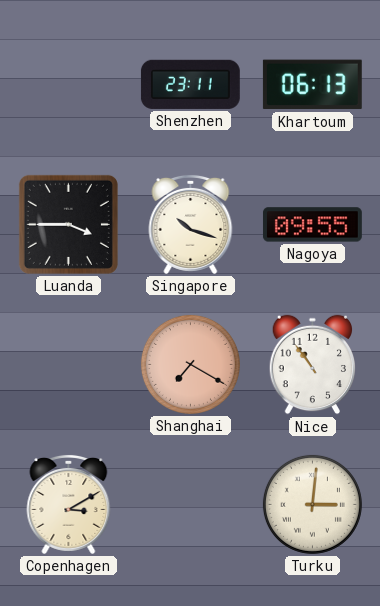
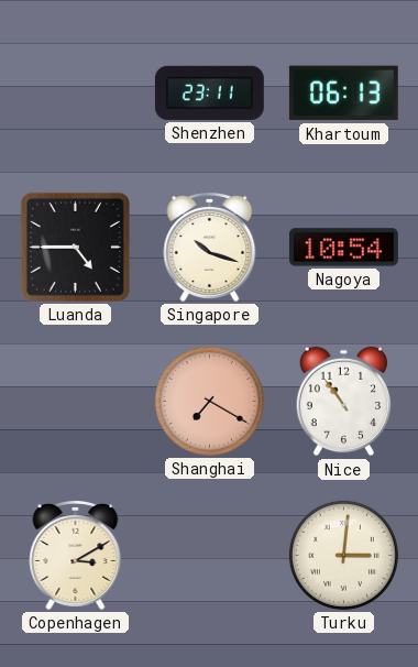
Luanda: 3:45 -> 4:45 (75, 247)
Nagoya: 09:55 -> 10:54 (343, 248)
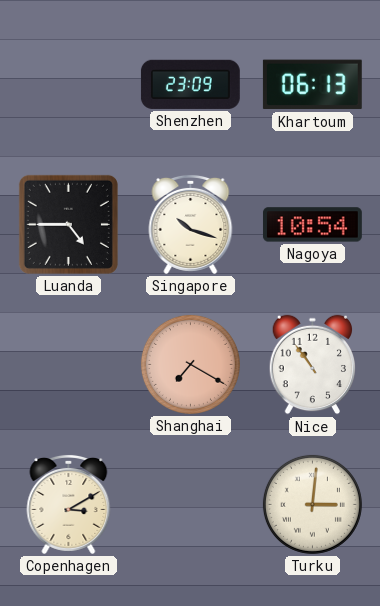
Shenzhen: 23:11 -> 23:09 (190, 84)
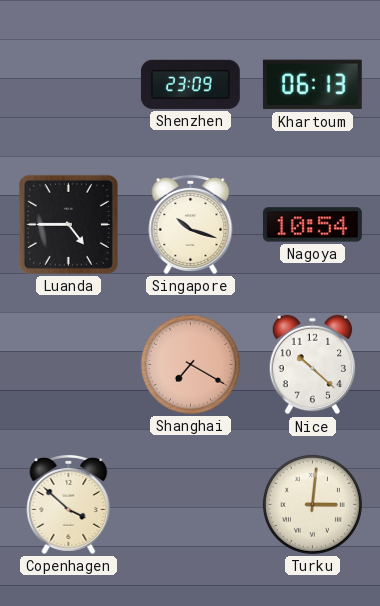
Nice: 10:54 -> 10:22 (313, 365)
Copenhagen: 3:10 -> 3:52 (69, 504)
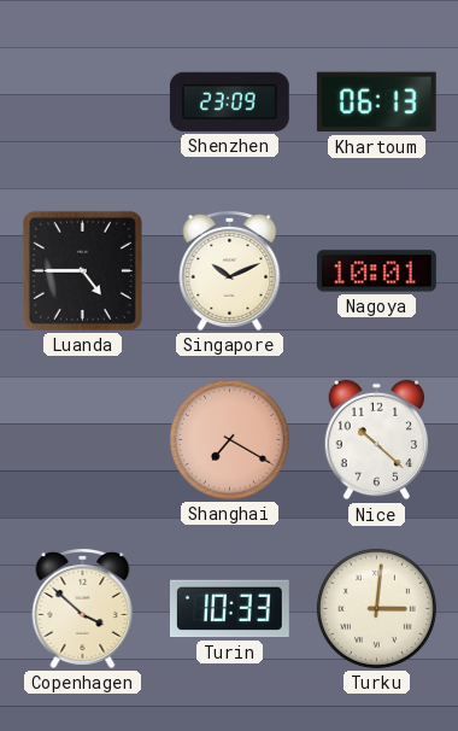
Singapore: 10:18 -> 10:11 (230, 270)
Nagoya: 10:54 -> 10:01 (376, 271)
Turin: none -> 10:33 (229, 609)
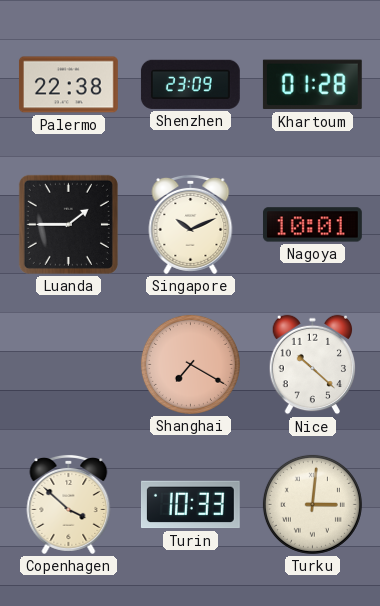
Palermo: none -> 22:38 (68, 85)
Khartoum: 06:13 -> 01:28 (312, 85)
Luanda: 4:45 -> 1:45 (68, 224)
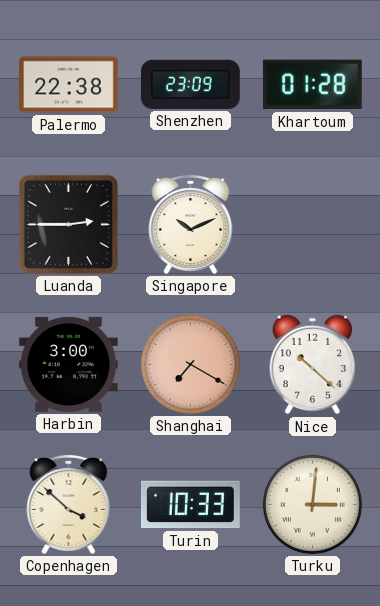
Luanda: 1:45 -> 2:45 (68, 224)
Nagoya: 10:01 -> none (312, 225)
Harbin: none -> 3:00 (68, 364)
